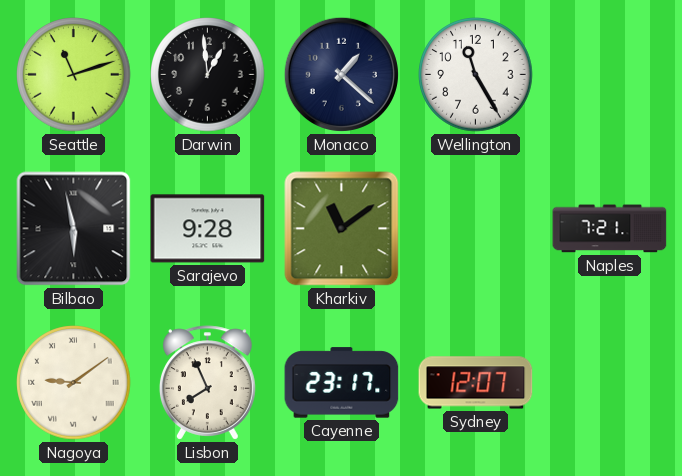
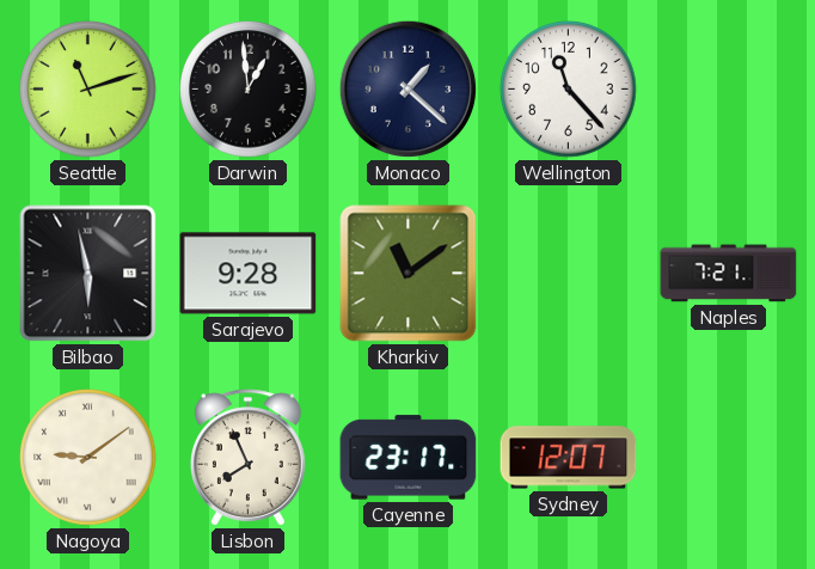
Wellington: 11:25 -> 11:23 (569, 90)
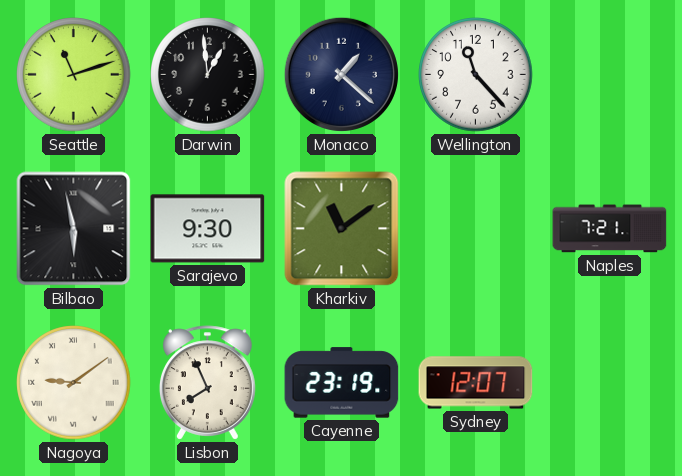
Sarajevo: 9:28 -> 9:30 (208, 229)
Cayenne: 23:17 -> 23:19 (342, 383)
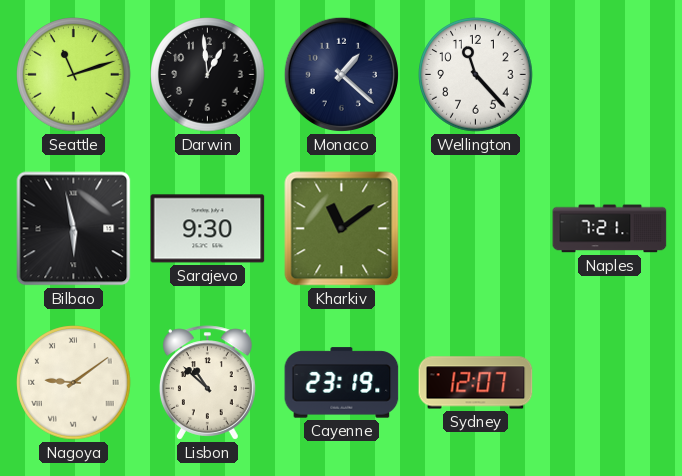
Lisbon: 7:56 -> 10:52 (207, 383)
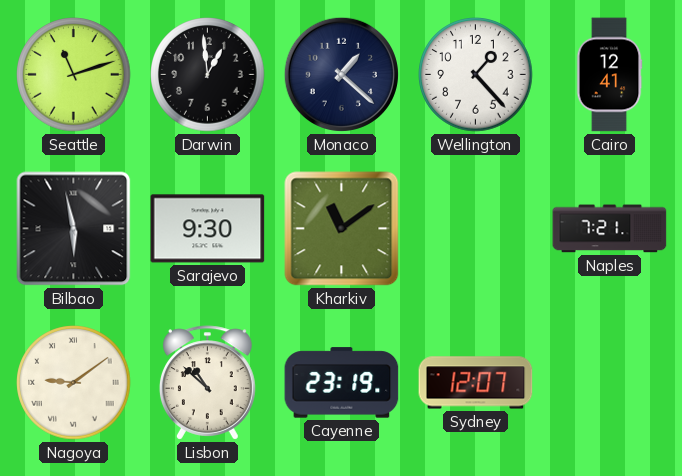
Wellington: 11:23 -> 1:23 (476, 75)
Cairo: none -> 12:41 (609, 75)
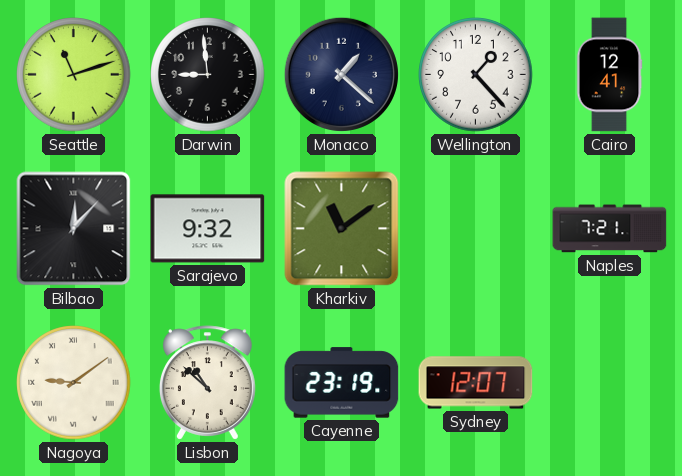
Darwin: 12:59 -> 8:59 (208, 75)
Bilbao: 5:58 -> 12:07 (74, 229)
Sarajevo: 9:30 -> 9:32 (208, 229)
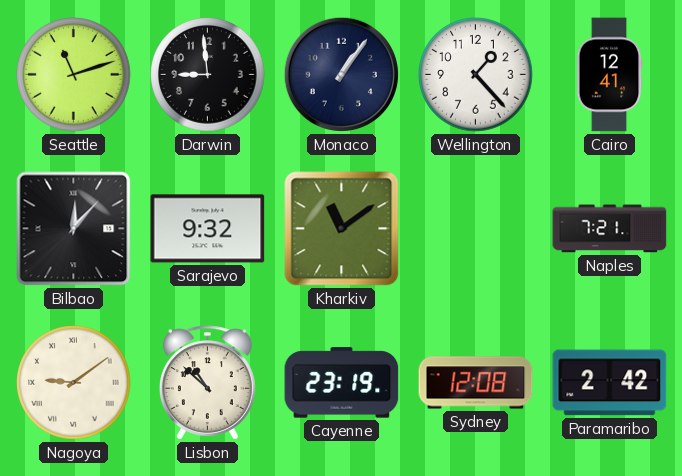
Monaco: 1:22 -> 1:06 (341, 74)
Sydney: 12:07 -> 12:08 (476, 383)
Paramaribo: none -> 2:42 (610, 383)
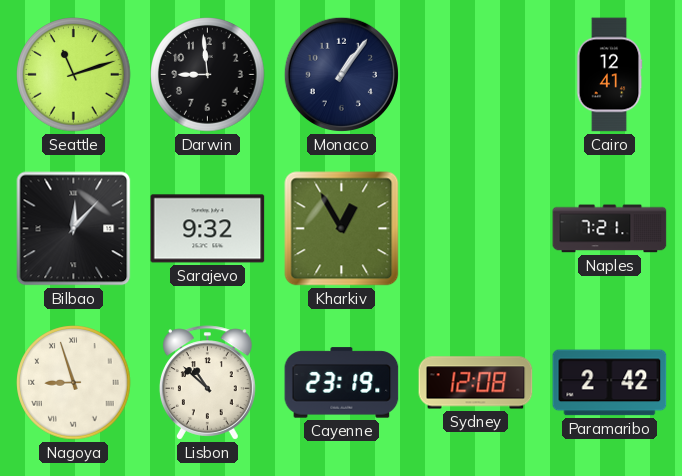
Wellington: 1:23 -> none (476, 75)
Kharkiv: 11:09 -> 12:55 (342, 229)
Nagoya: 9:09 -> 8:57 (74, 383)
